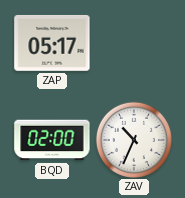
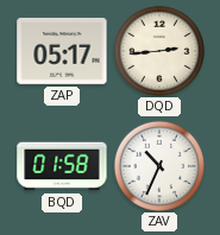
DQD: none -> 2:44 (159, 51)
BQD: 02:00 -> 01:58 (62, 166)
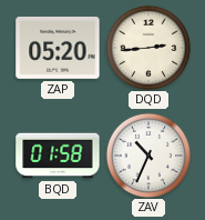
ZAP: 05:17 -> 05:20 (58, 48)
